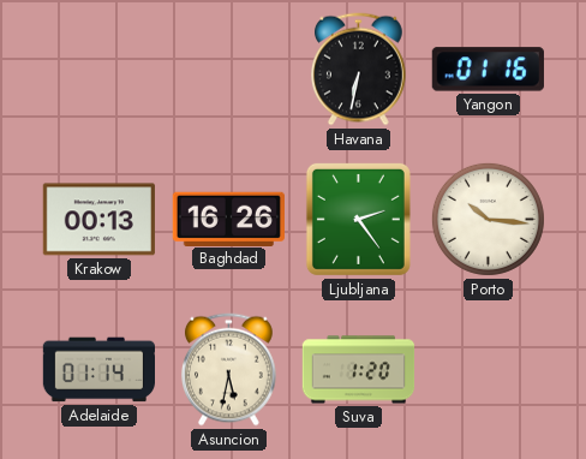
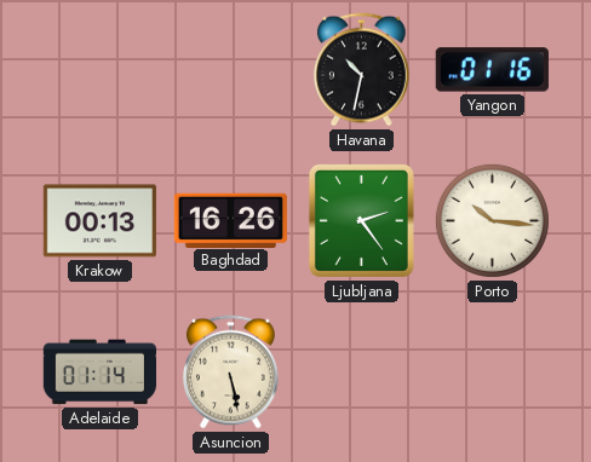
Havana: 6:32 -> 10:32 (362, 70)
Asuncion: 5:32 -> 5:28 (231, 373)
Suva: 1:20 -> none (359, 370)
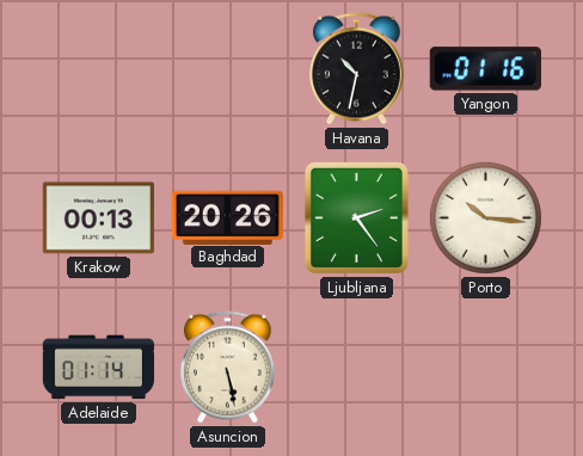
Baghdad: 16:26 -> 20:26 (227, 217)
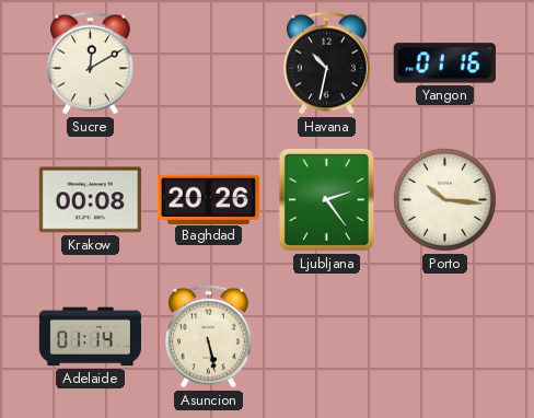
Sucre: none -> 12:10 (91, 63)
Krakow: 00:13 -> 00:08 (90, 200)
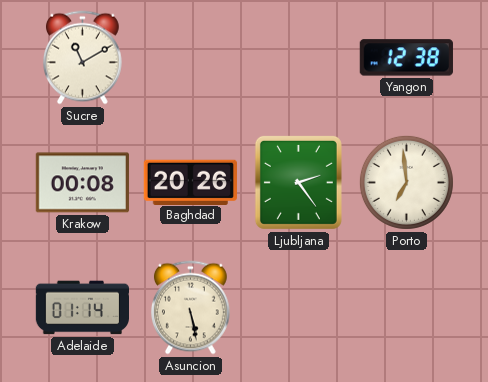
Sucre: 12:10 -> 11:10 (83, 58)
Havana: 10:32 -> none (327, 63)
Yangon: 01:16 -> 12:38 (406, 58)
Porto: 10:16 -> 6:59 (406, 182)
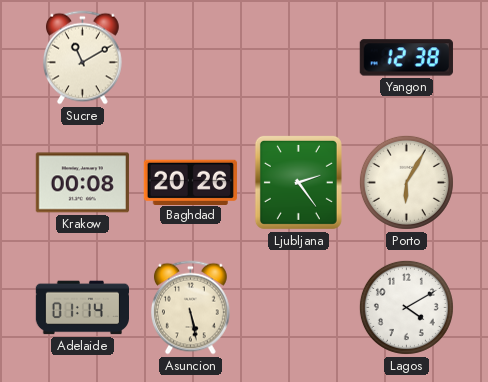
Porto: 6:59 -> 6:05 (406, 182)
Lagos: none -> 4:10 (406, 307)
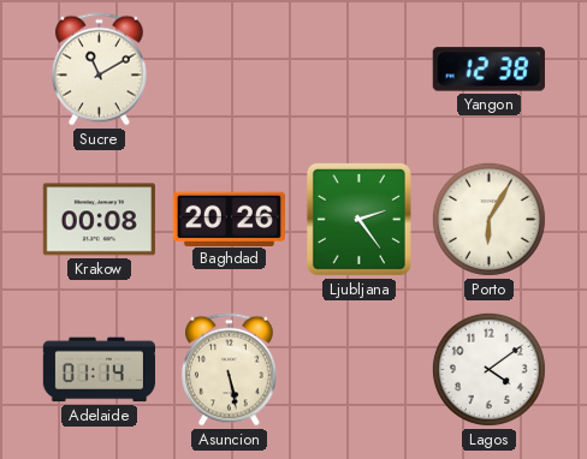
Lagos: 4:10 -> 4:09 (488, 369)
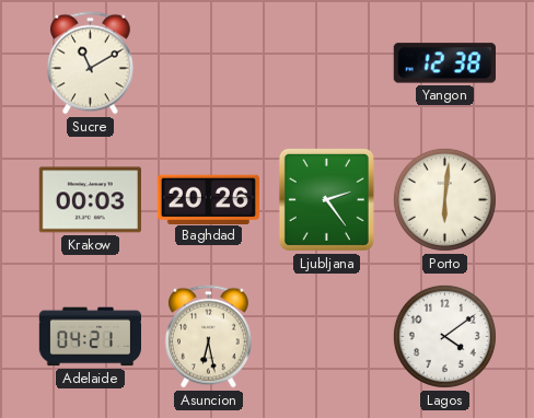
Krakow: 00:08 -> 00:03 (90, 200)
Porto: 6:05 -> 6:01 (444, 199)
Adelaide: 01:14 -> 04:21 (90, 337)
Asuncion: 5:28 -> 6:28 (209, 337)
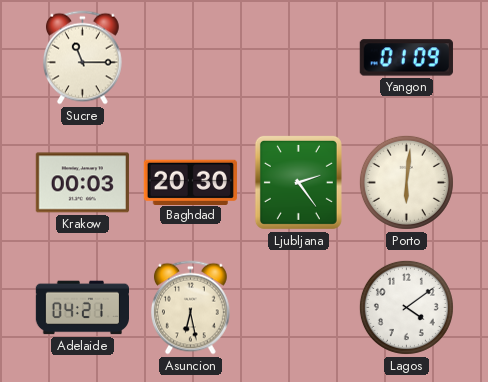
Sucre: 11:10 -> 11:15 (83, 58)
Yangon: 12:38 -> 01:09 (406, 58)
Baghdad: 20:26 -> 20:30 (190, 182)
